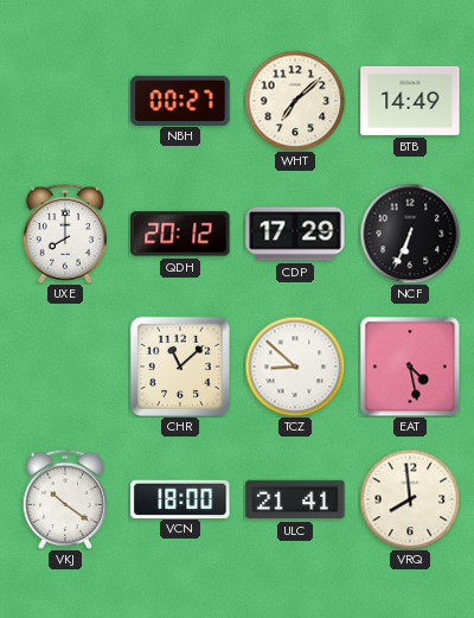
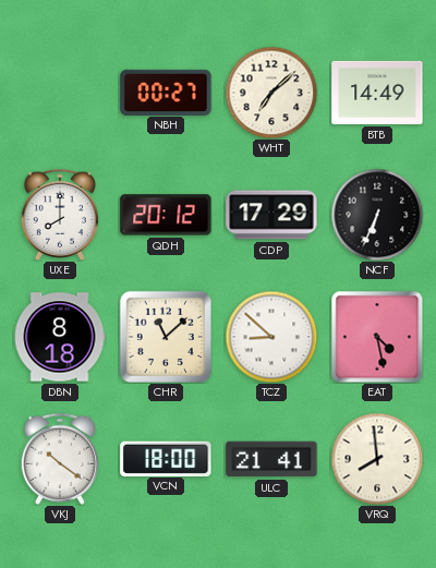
DBN: none -> 8:18 (60, 337)
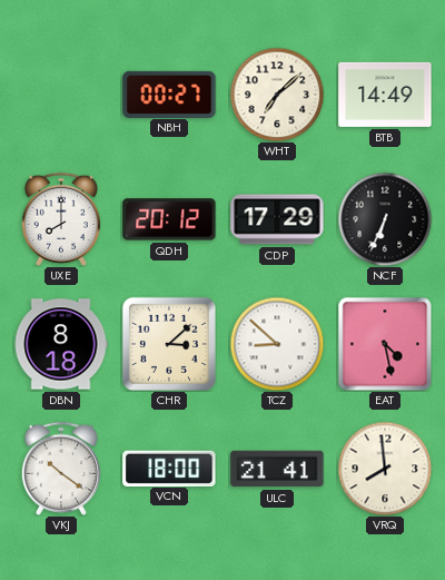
CHR: 11:08 -> 3:08 (169, 344)
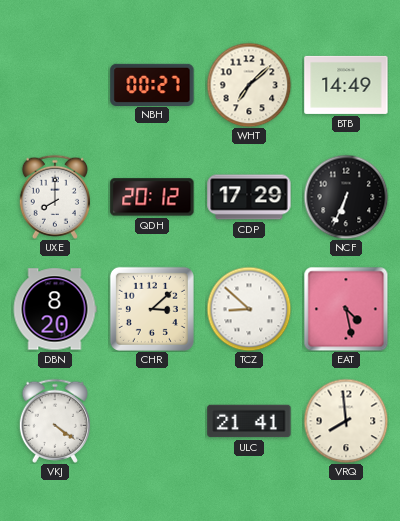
DBN: 8:18 -> 8:20 (55, 309)
VKJ: 10:21 -> 4:21 (55, 421)
VCN: 18:00 -> none (169, 468)
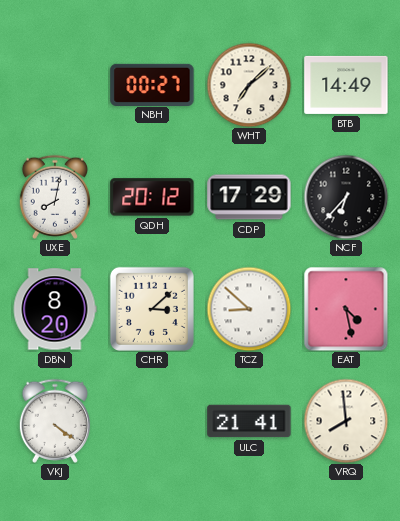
UXE: 8:00 -> 8:02 (55, 197)
NCF: 6:34 -> 6:37 (346, 197)
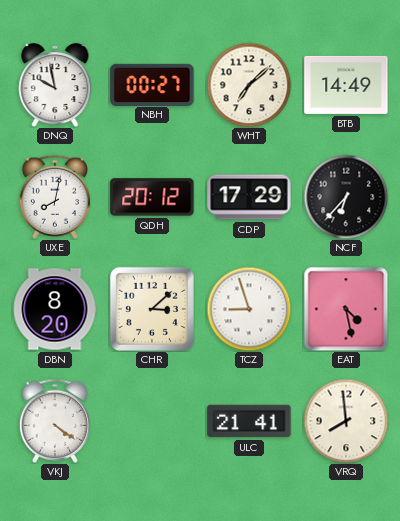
DNQ: none -> 9:58 (55, 86)
TCZ: 8:52 -> 8:57 (249, 309)
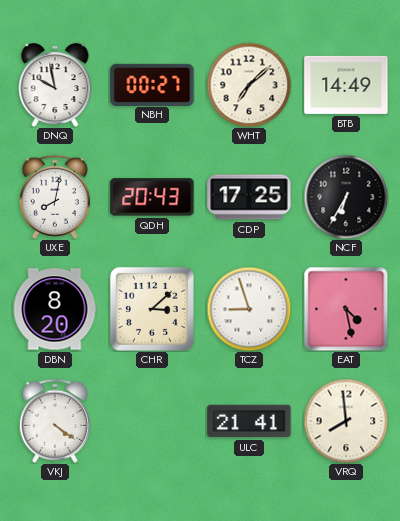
QDH: 20:12 -> 20:43 (152, 197)
CDP: 17:29 -> 17:25 (249, 197)
NCF: 6:37 -> 6:35 (346, 197)
